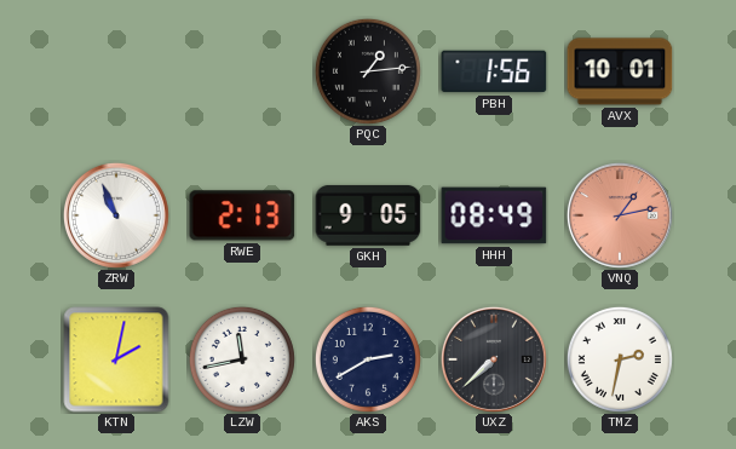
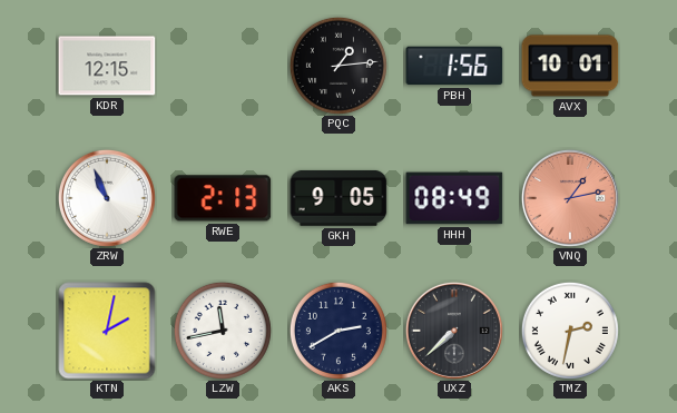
KDR: none -> 12:15 (107, 66)
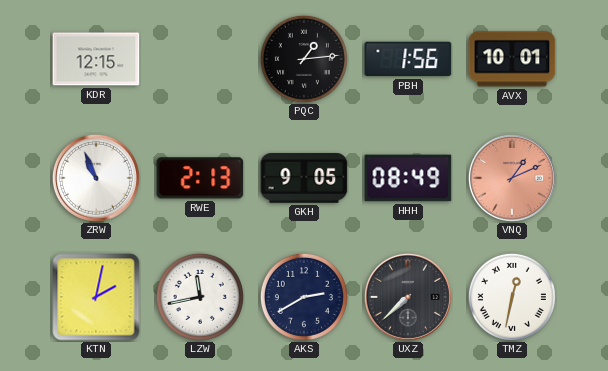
VNQ: 1:13 -> 1:11 (512, 178)
TMZ: 2:32 -> 12:32 (512, 297)
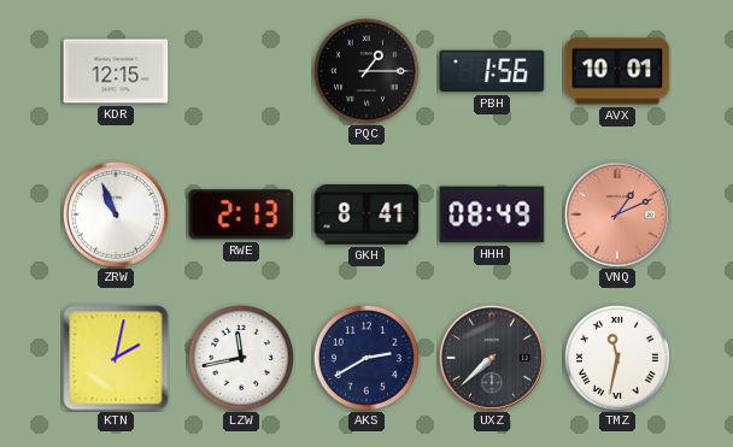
PQC: 1:14 -> 1:15 (366, 71)
GKH: 9:05 -> 8:41 (366, 214)
TMZ: 12:32 -> 11:32 (617, 358)
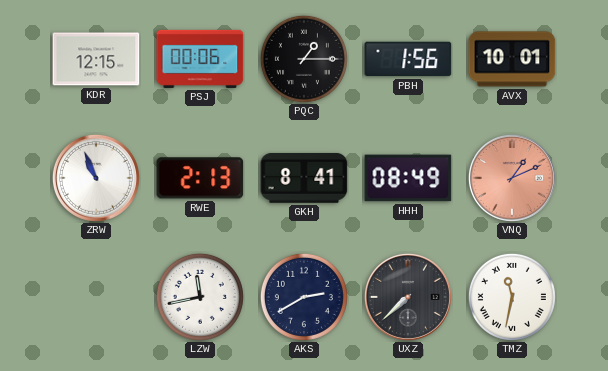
PSJ: none -> 00:06 (200, 59)
KTN: 2:02 -> none (116, 358)
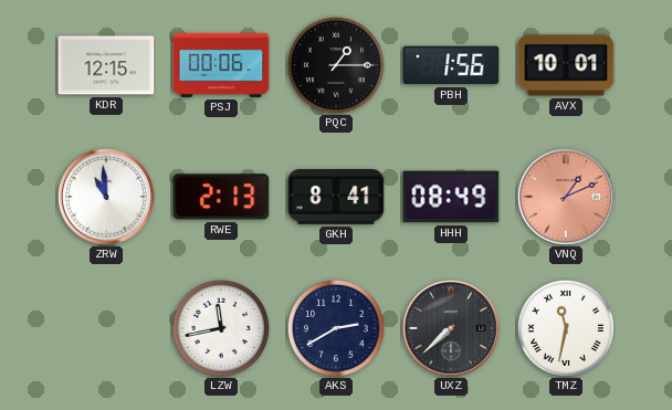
ZRW: 10:56 -> 10:59 (106, 197)
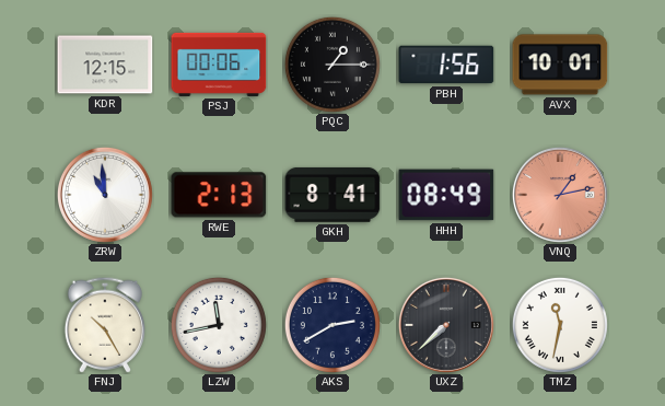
VNQ: 1:11 -> 1:13 (560, 195)
FNJ: none -> 10:25 (104, 325)
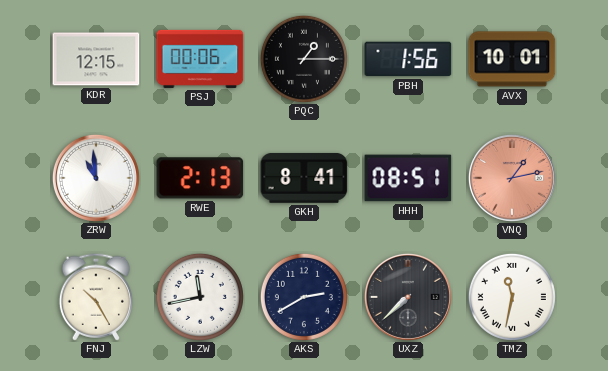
HHH: 08:49 -> 08:51 (408, 178)
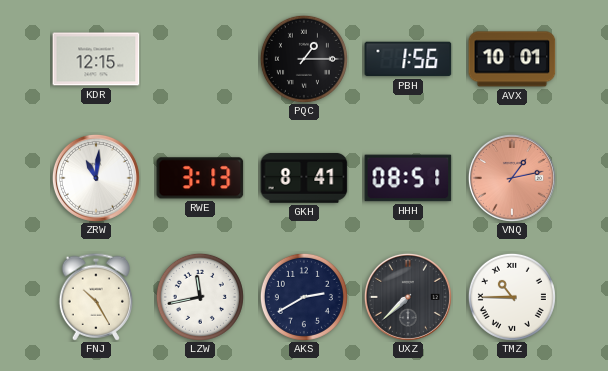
PSJ: 00:06 -> none (200, 59)
ZRW: 10:59 -> 11:01 (96, 178)
RWE: 2:13 -> 3:13 (200, 178)
TMZ: 11:32 -> 10:45 (512, 297)
